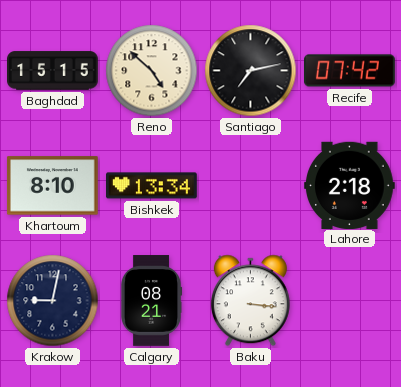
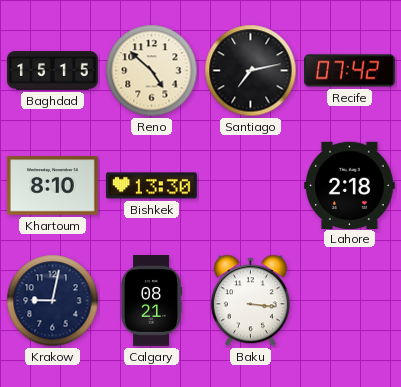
Bishkek: 13:34 -> 13:30 (152, 186)
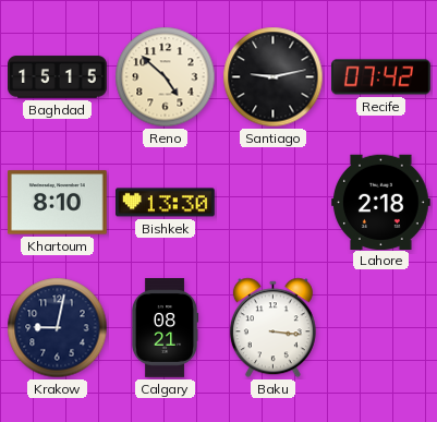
Santiago: 7:13 -> 9:13 (274, 77)
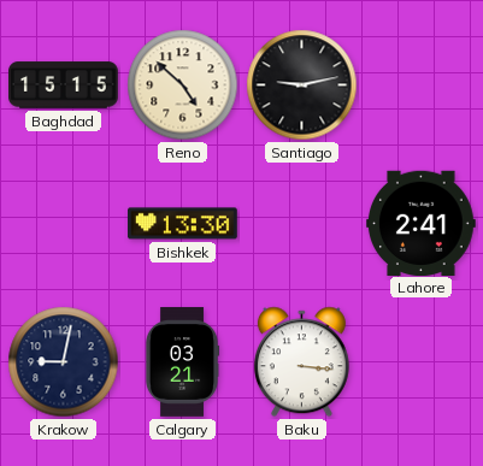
Recife: 07:42 -> none (381, 77)
Khartoum: 8:10 -> none (58, 203)
Lahore: 2:18 -> 2:41 (422, 223)
Calgary: 08:21 -> 03:21 (182, 362)
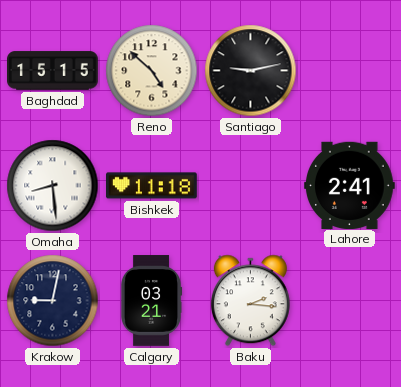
Omaha: none -> 8:29 (53, 186)
Bishkek: 13:30 -> 11:18 (152, 186)
Baku: 3:16 -> 2:16 (250, 301)
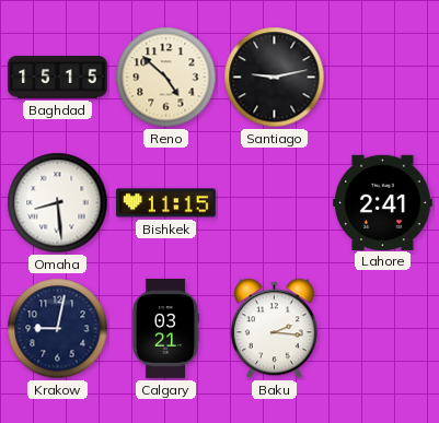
Bishkek: 11:18 -> 11:15 (166, 203)
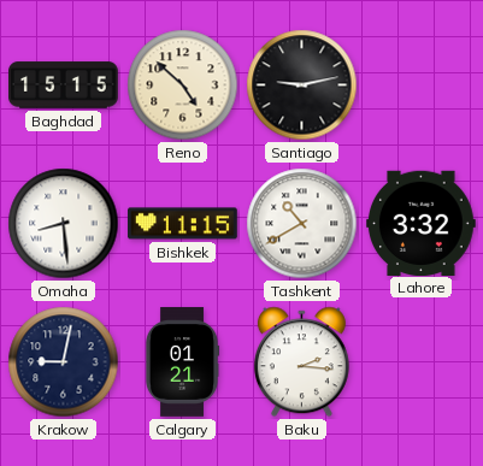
Tashkent: none -> 10:40 (302, 224)
Lahore: 2:41 -> 3:32 (422, 223)
Calgary: 03:21 -> 01:21 (182, 362)
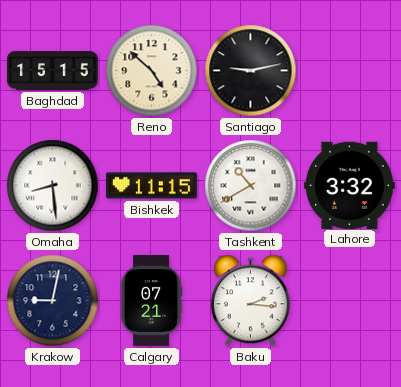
Calgary: 01:21 -> 07:21 (151, 301)
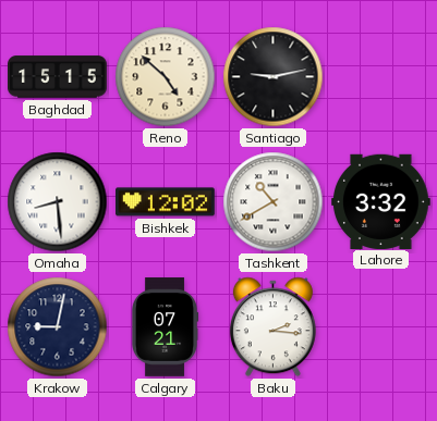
Bishkek: 11:15 -> 12:02 (166, 202)
